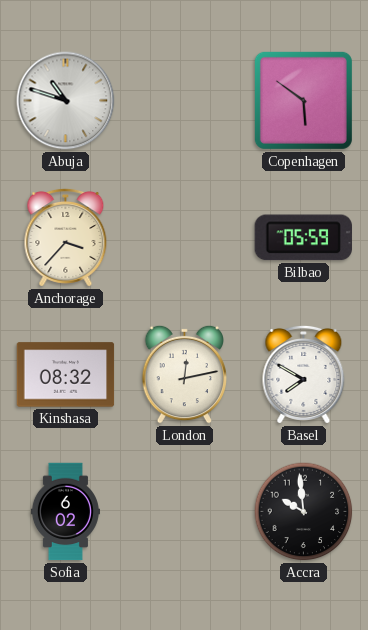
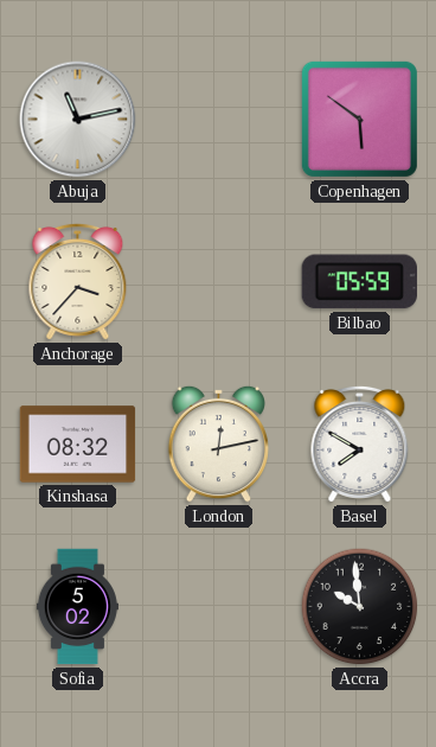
Abuja: 10:48 -> 11:13 (78, 120)
Sofia: 6:02 -> 5:02 (77, 607)
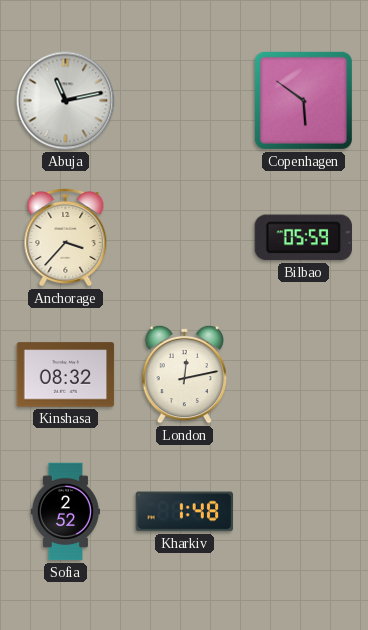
Basel: 7:50 -> none (360, 443)
Sofia: 5:02 -> 2:52 (65, 512)
Kharkiv: none -> 1:48 (185, 512)
Accra: 9:59 -> none (360, 607)
